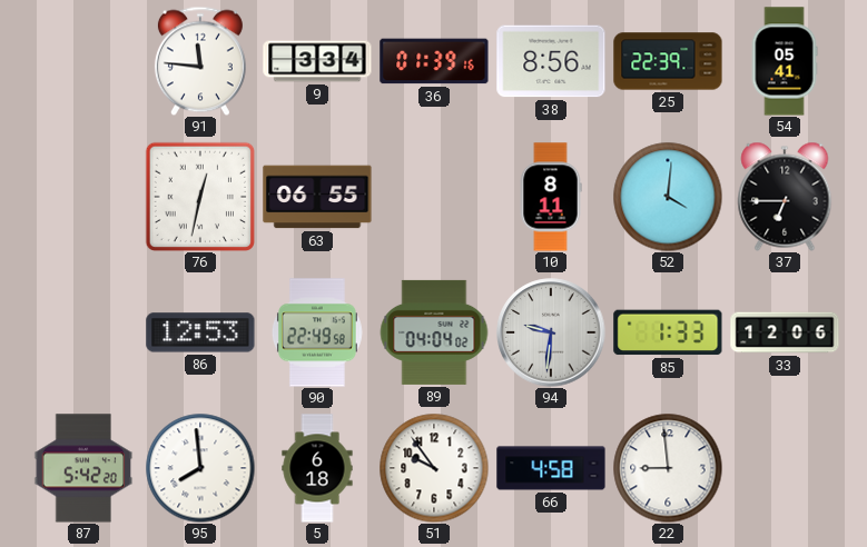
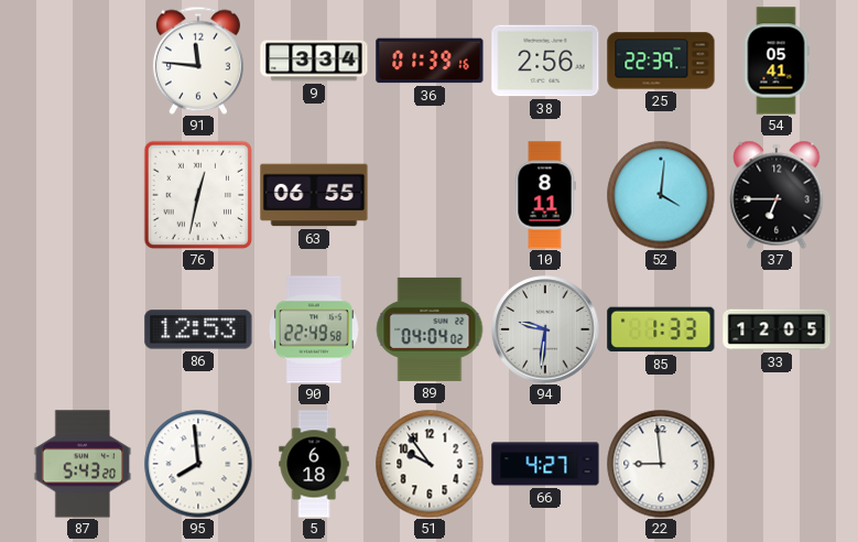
38: 8:56 -> 2:56 (545, 61)
33: 12:06 -> 12:05 (776, 329)
87: 5:42 -> 5:43 (83, 464)
66: 4:58 -> 4:27 (545, 464)
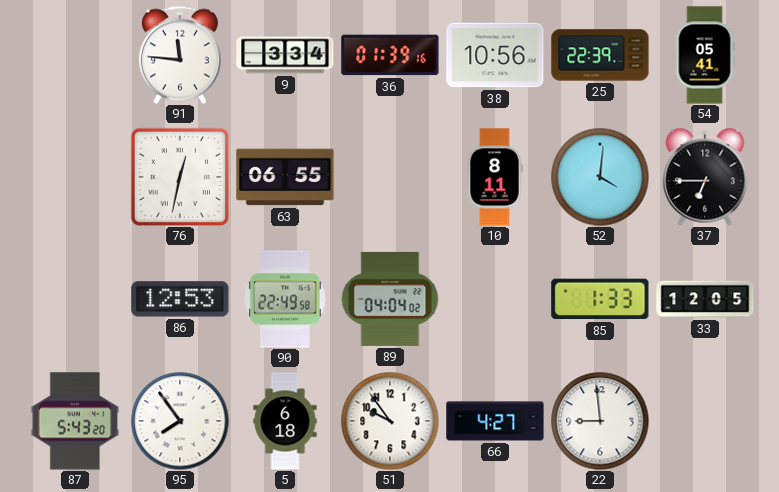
38: 2:56 -> 10:56 (495, 55)
94: 9:31 -> none (545, 329)
95: 7:59 -> 7:54 (180, 421)
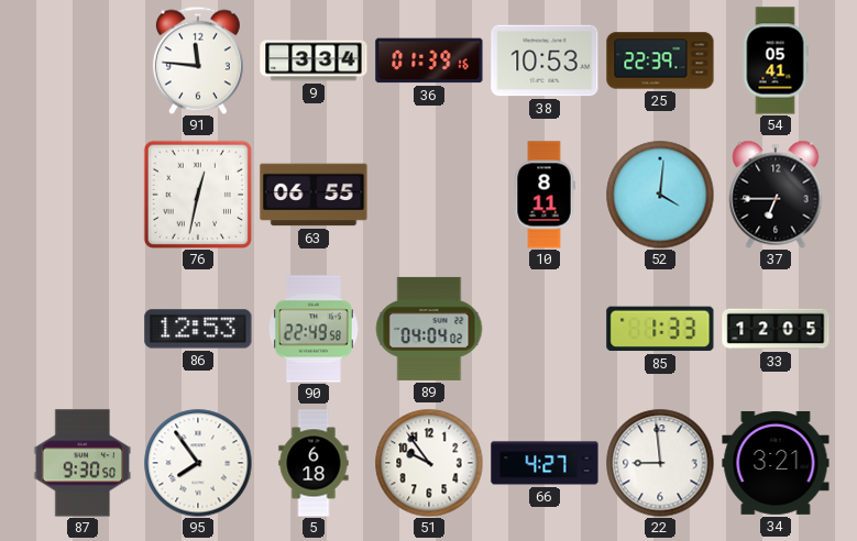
38: 10:56 -> 10:53 (545, 60)
87: 5:43 -> 9:30 (83, 463)
34: none -> 3:21 (776, 463)
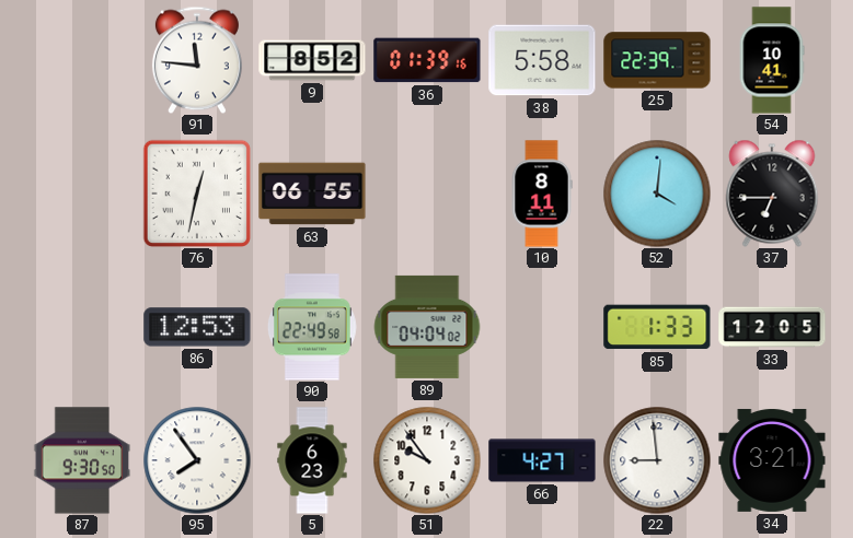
9: 3:34 -> 8:52 (312, 60)
38: 10:53 -> 5:58 (542, 60)
54: 05:41 -> 10:41 (772, 60)
5: 6:18 -> 6:23 (312, 460)
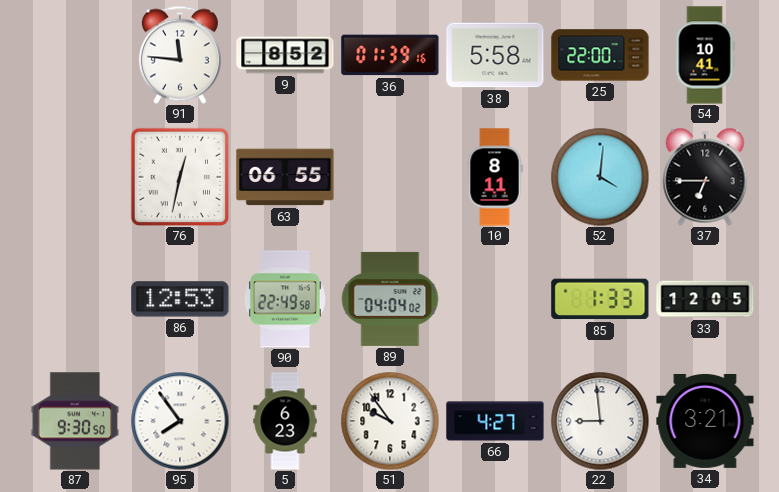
25: 22:39 -> 22:00 (600, 55)
